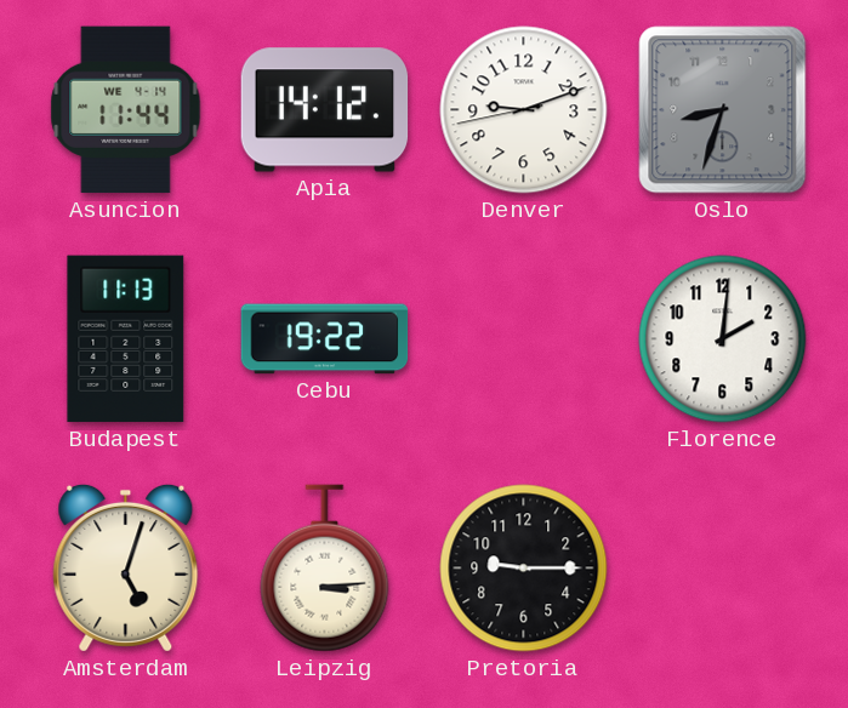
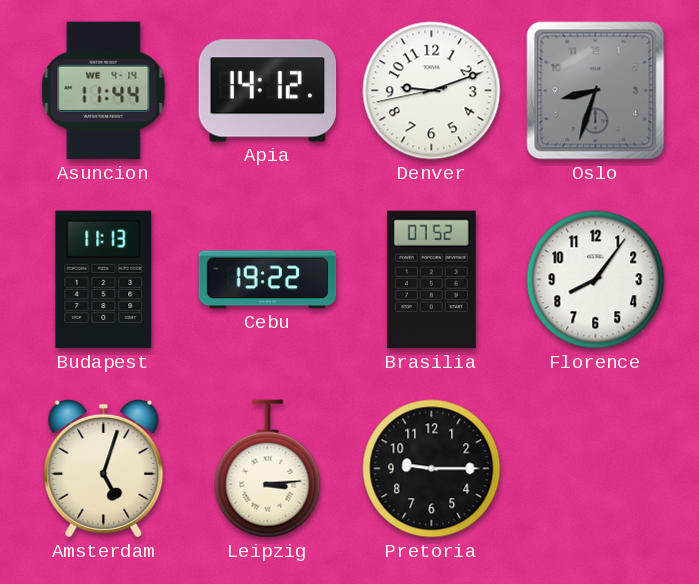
Brasilia: none -> 07:52 (431, 280)
Florence: 2:01 -> 8:06 (596, 280)
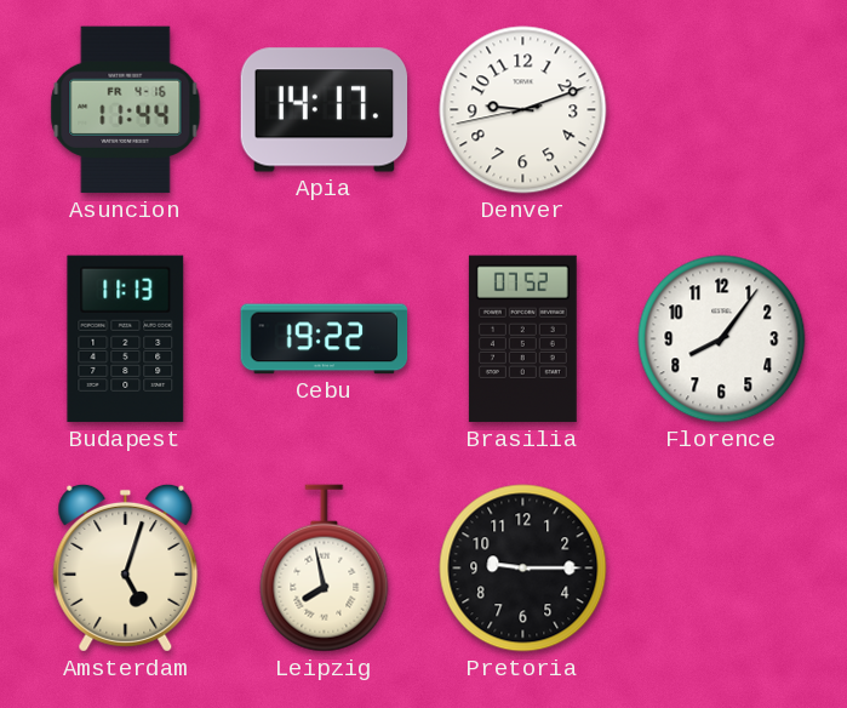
Asuncion date: WE 4-14 -> FR 4-16 (126, 110)
Apia: 14:12 -> 14:17 (325, 110)
Oslo: 8:33 -> none (596, 91)
Leipzig: 3:14 -> 7:58 (325, 569)
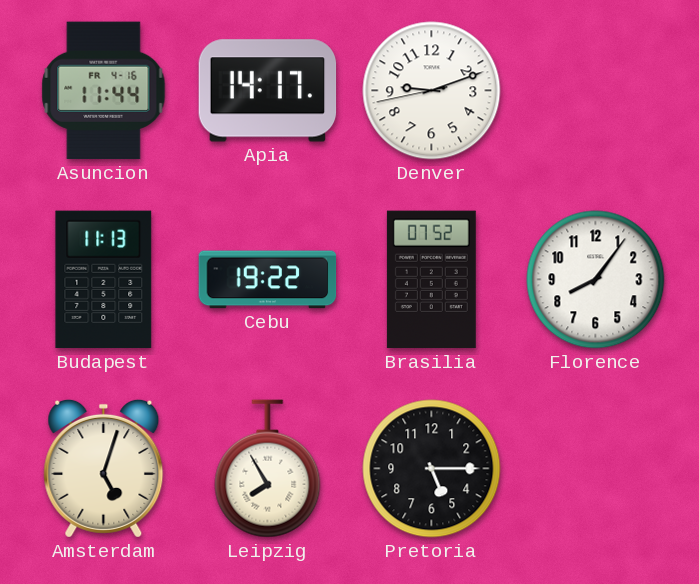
Leipzig: 7:58 -> 7:55 (268, 469)
Pretoria: 9:15 -> 5:15 (432, 469)
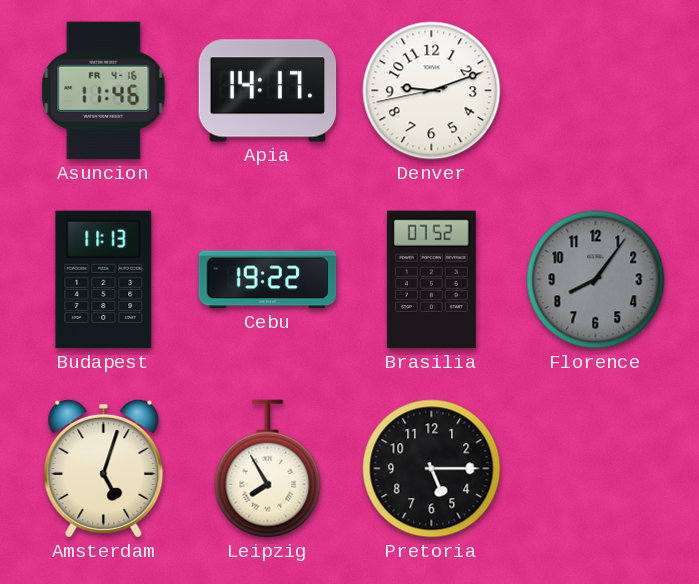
Asuncion: 11:44 -> 11:46 (104, 91)
Florence dial: white -> grey (596, 280)
